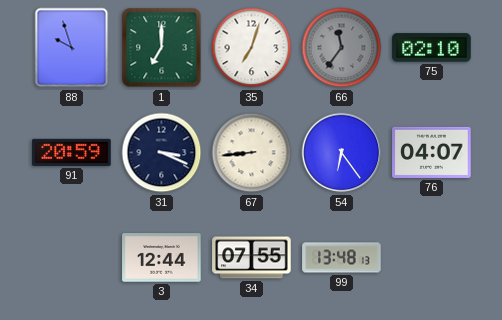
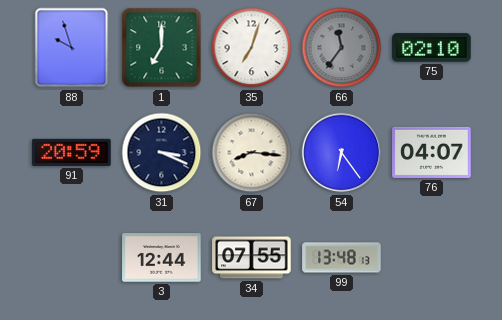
67: 8:44 -> 8:16 (252, 153)
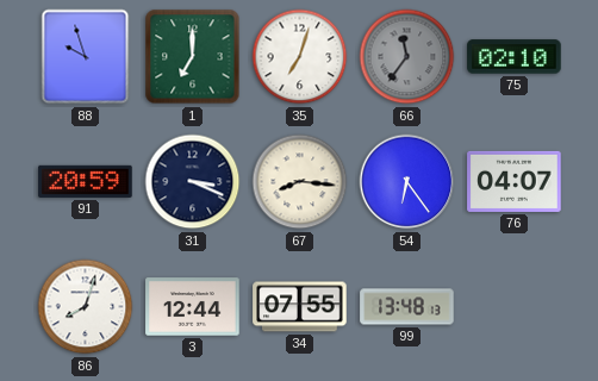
86: none -> 8:03 (86, 307)
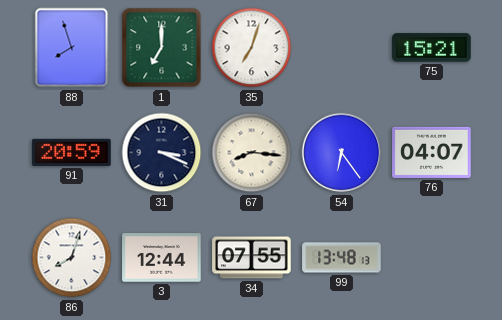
88: 9:57 -> 7:57 (72, 48)
66: 11:36 -> none (407, 57)
75: 02:10 -> 15:21 (432, 48)
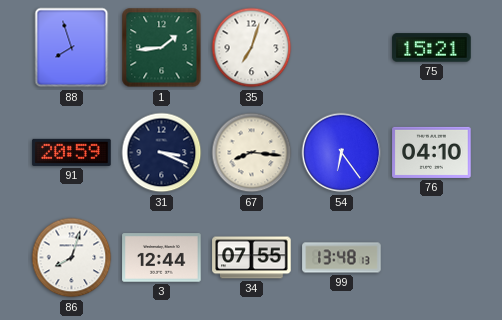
1: 7:00 -> 1:44 (162, 48)
76: 04:07 -> 04:10 (432, 152)
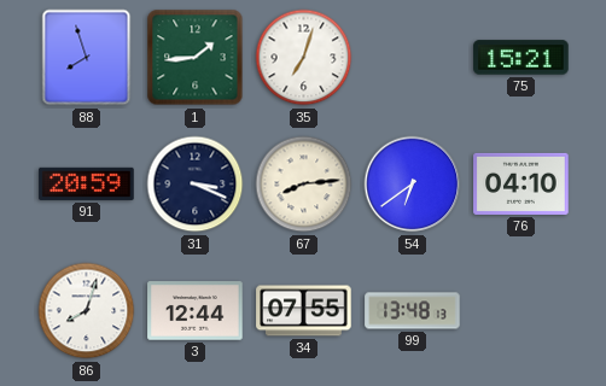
67: 8:16 -> 8:14 (304, 185)
54: 6:24 -> 6:39 (413, 185)
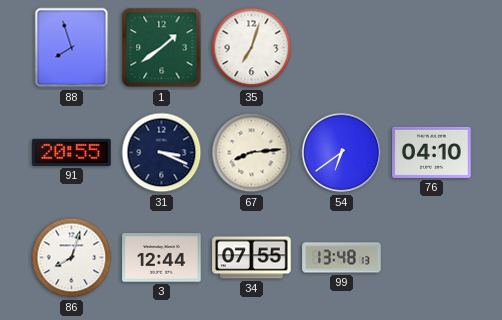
1: 1:44 -> 1:39 (162, 48)
75: 15:21 -> none (521, 58)
91: 20:59 -> 20:55 (72, 152)
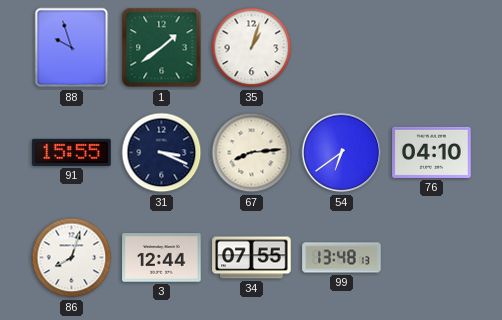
88: 7:57 -> 9:57 (72, 48)
35: 7:03 -> 1:03 (252, 48)
91: 20:55 -> 15:55 (72, 152)
